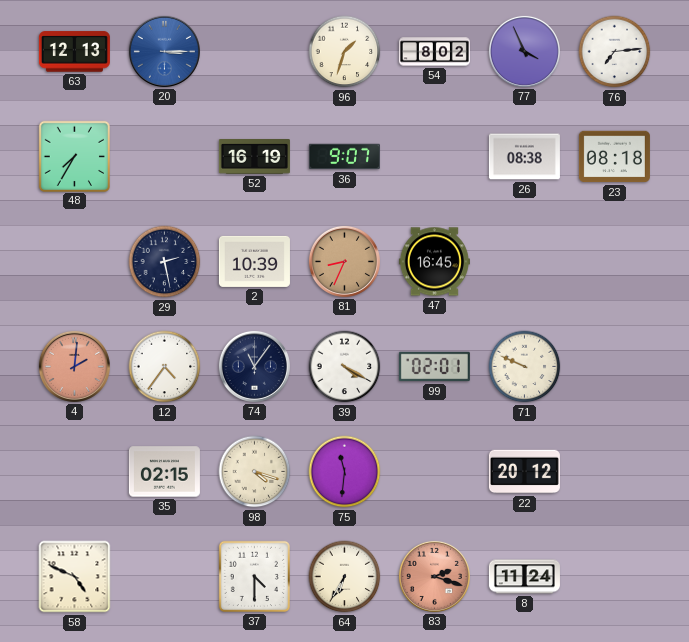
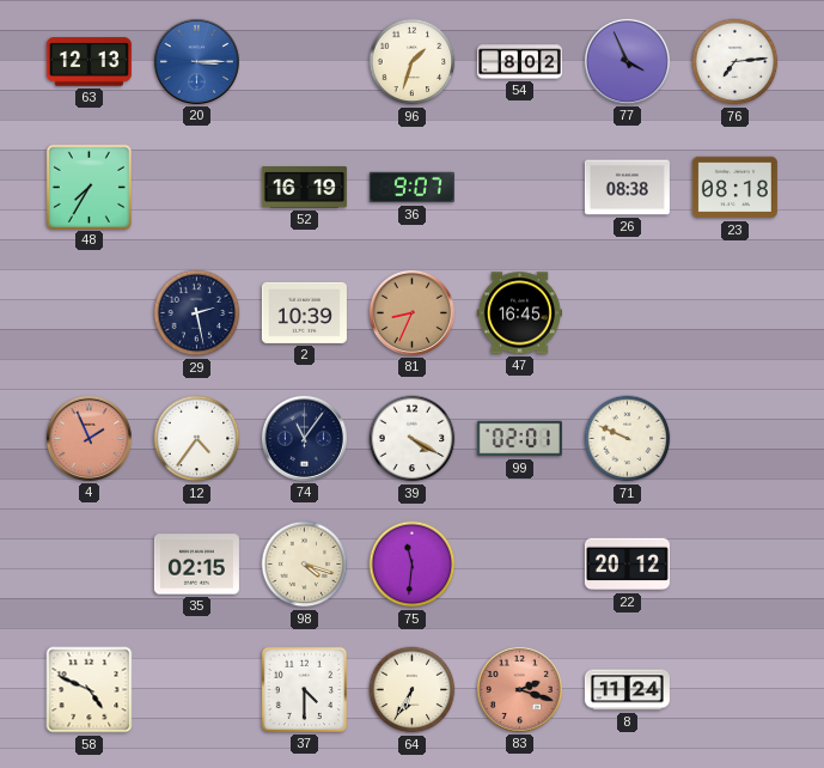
4: 2:01 -> 1:56 (88, 438)
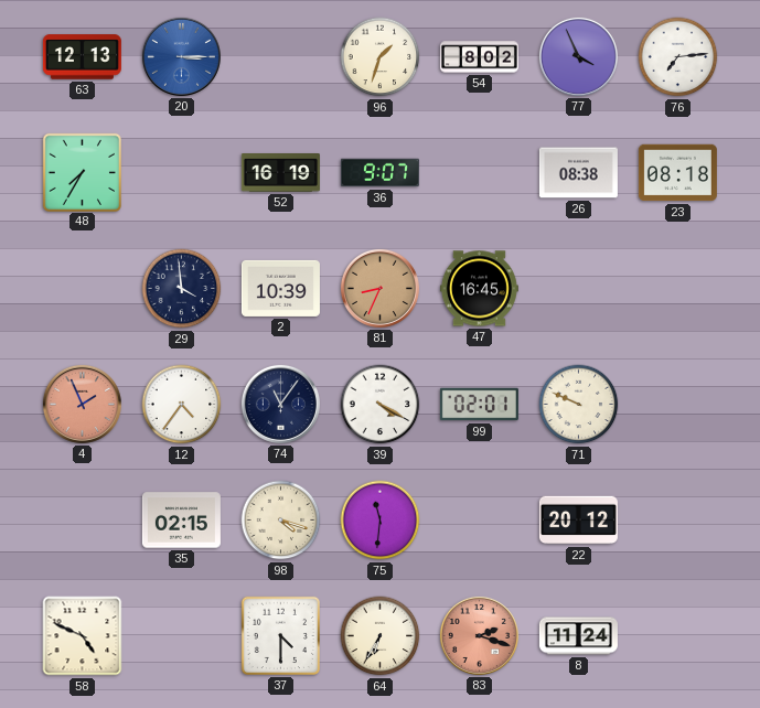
29: 2:28 -> 3:59 (182, 289)
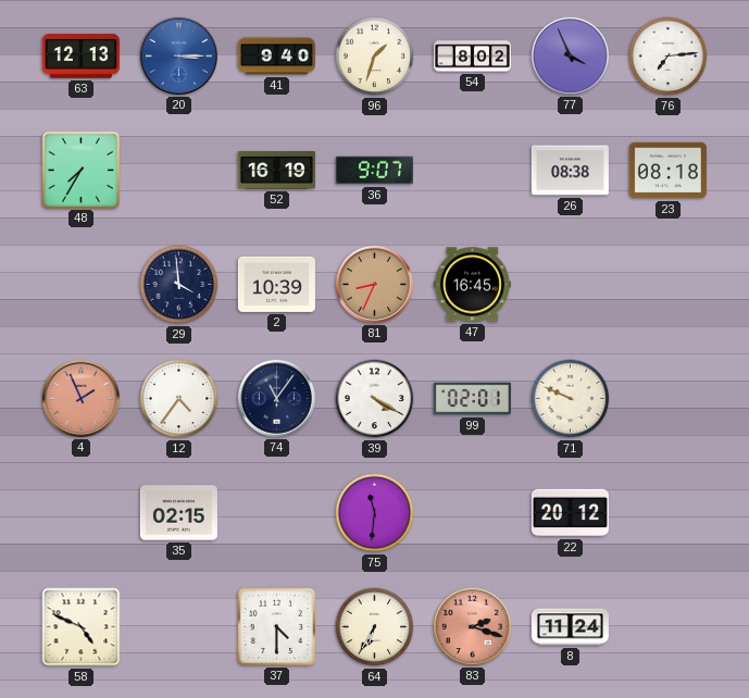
41: none -> 9:40 (276, 57)
98: 4:18 -> none (281, 521)
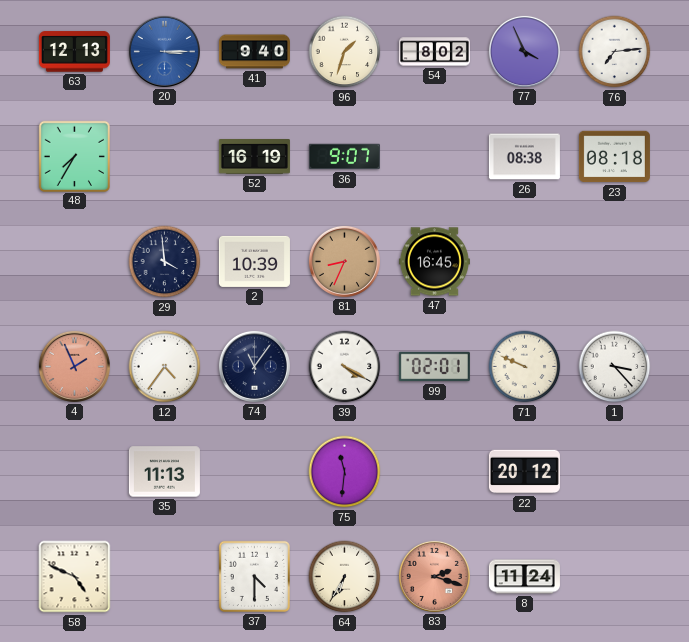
1: none -> 3:23 (615, 367)
35: 02:15 -> 11:13 (164, 472)
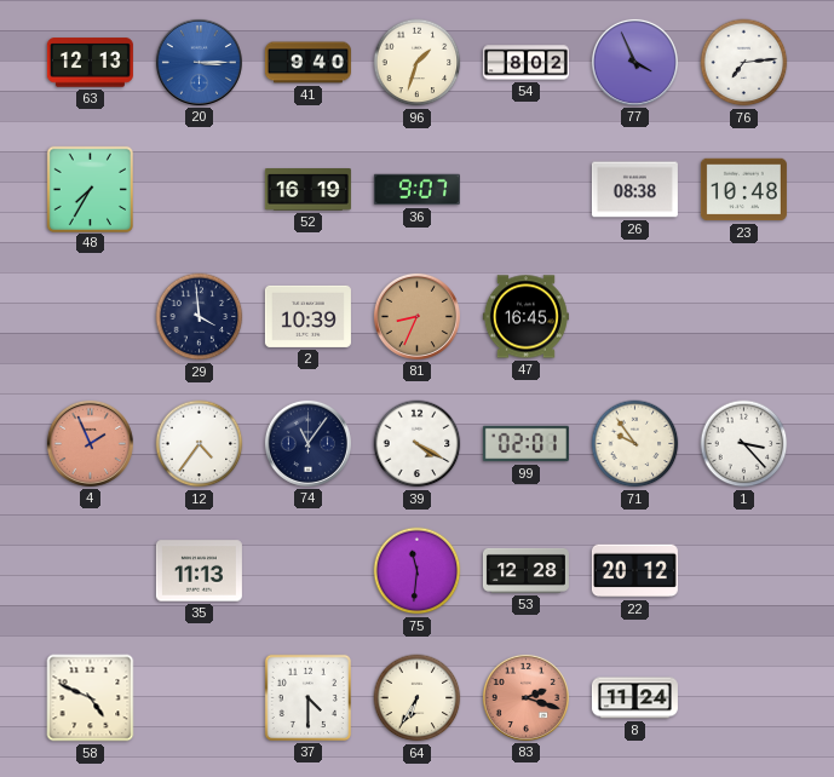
23: 08:18 -> 10:48 (743, 190)
71: 9:49 -> 9:54 (635, 444)
53: none -> 12:28 (525, 570)
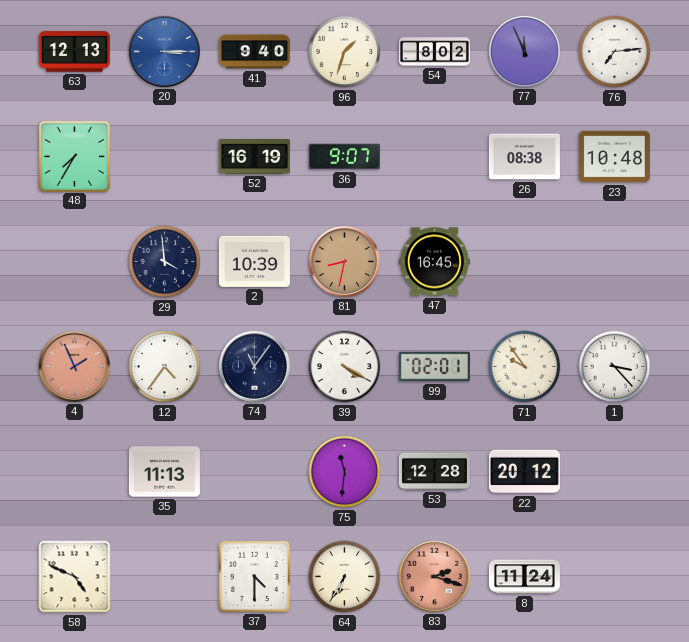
77: 3:56 -> 11:56 (524, 51)
81: 8:34 -> 8:32 (344, 261)
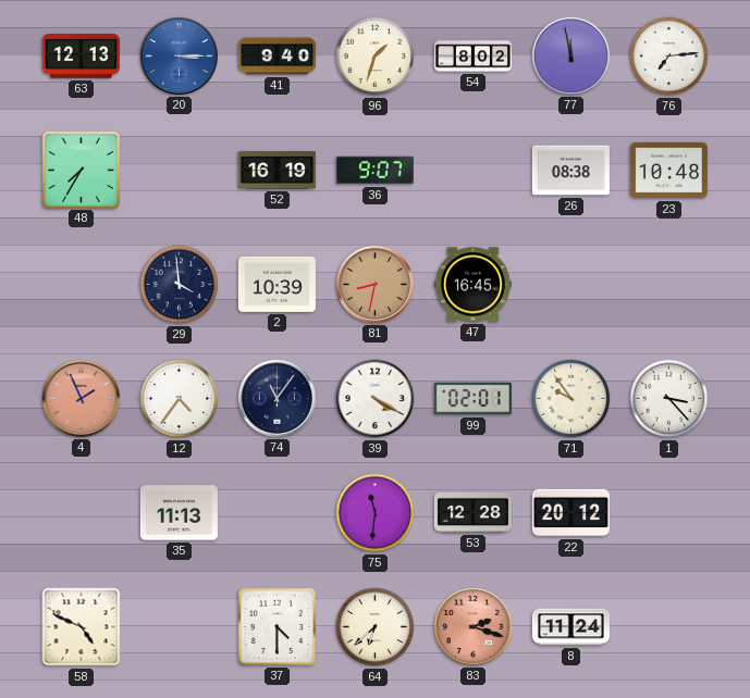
77: 11:56 -> 11:58 (570, 55)
64: 6:35 -> 6:38 (376, 627)
